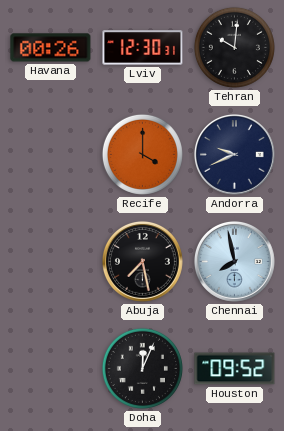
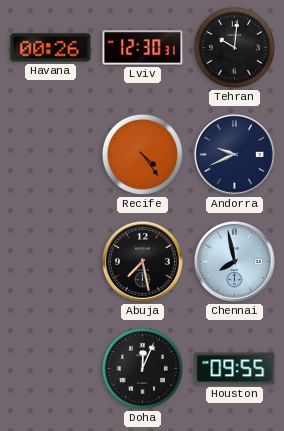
Recife: 4:00 -> 4:24 (142, 154)
Houston: 09:52 -> 09:55 (235, 369)
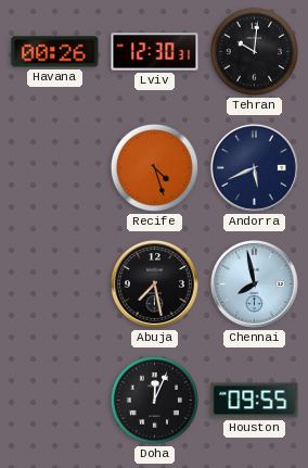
Recife: 4:24 -> 4:27 (154, 167)
Andorra: 9:41 -> 5:41 (255, 168)
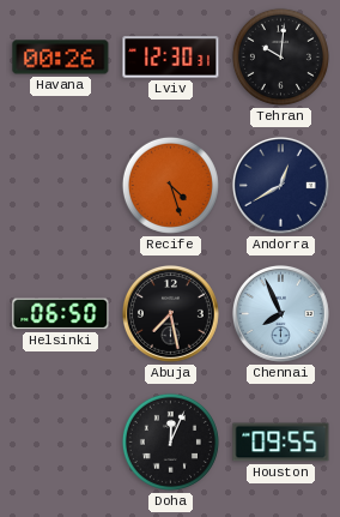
Andorra: 5:41 -> 12:40 (281, 186)
Helsinki: none -> 06:50 (61, 314)
Chennai: 7:58 -> 7:56 (281, 314)
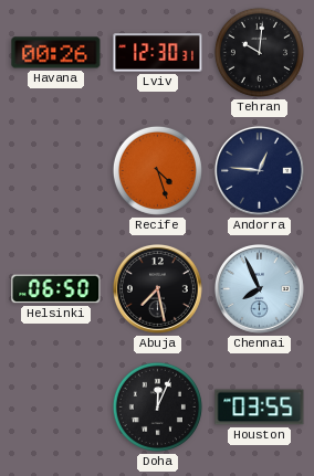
Andorra: 12:40 -> 12:46 (260, 171)
Houston: 09:55 -> 03:55 (260, 408)
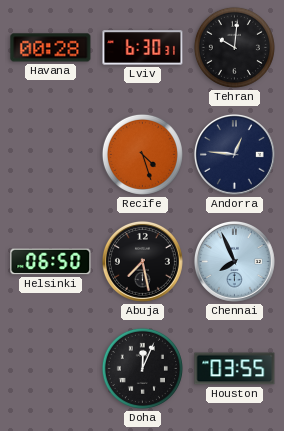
Havana: 00:26 -> 00:28 (51, 48)
Lviv: 12:30 -> 6:30 (143, 48)
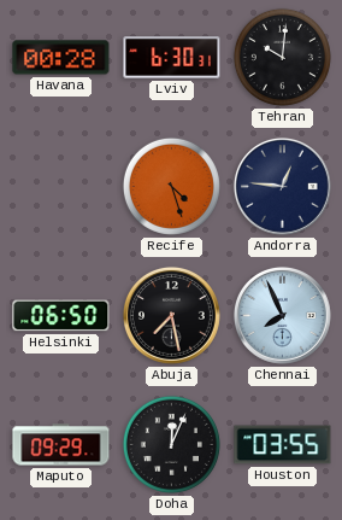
Maputo: none -> 09:29 (61, 445)
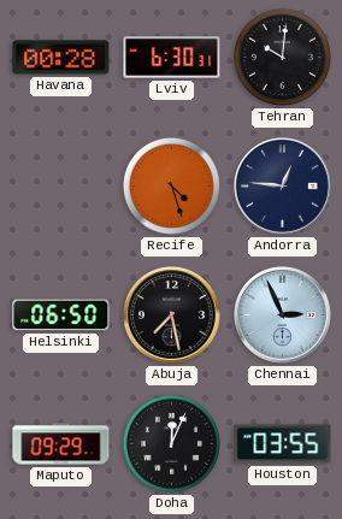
Chennai: 7:56 -> 2:56 (283, 315)
